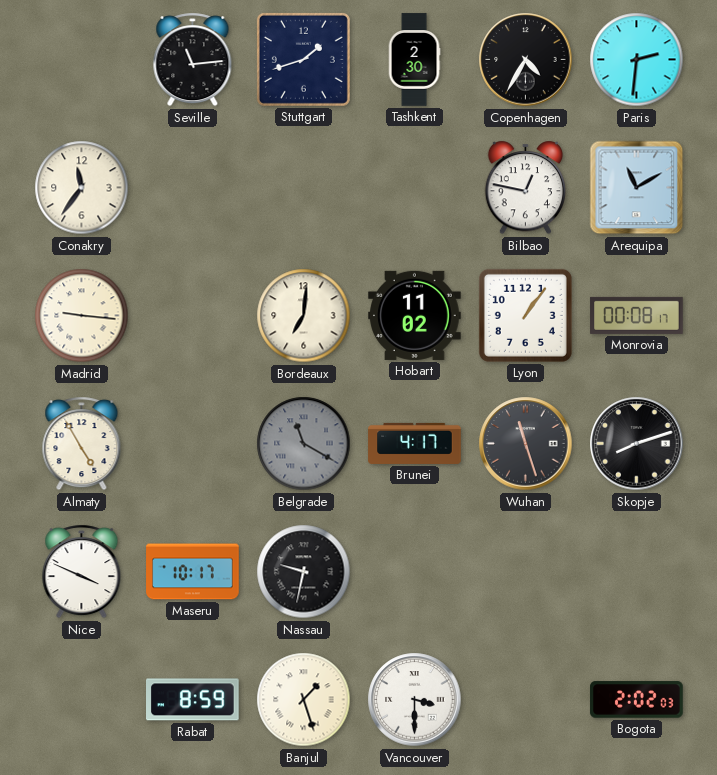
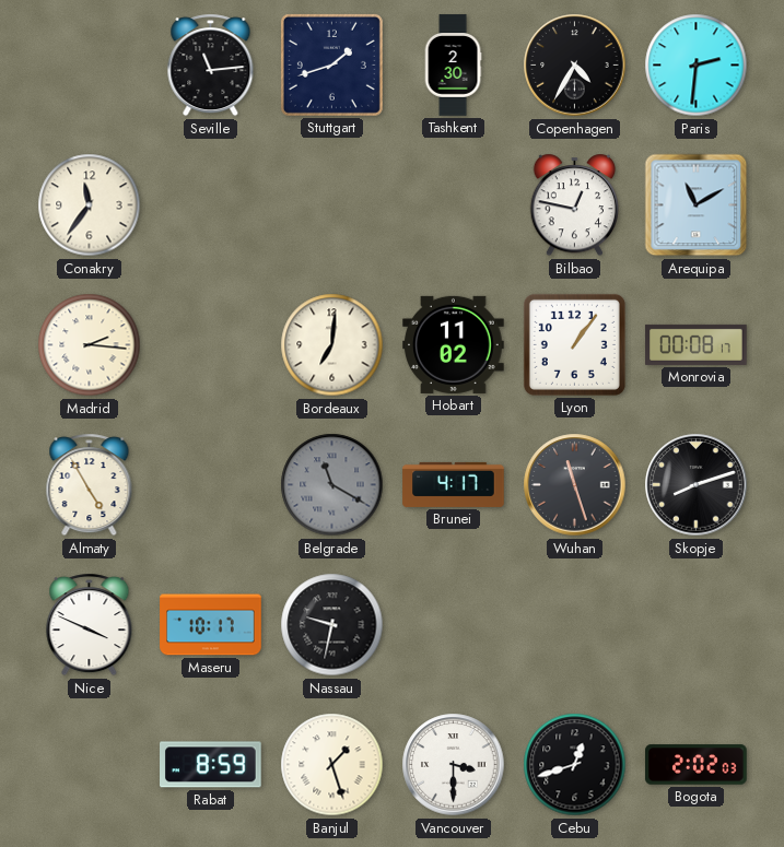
Madrid: 9:16 -> 2:16 (90, 345)
Cebu: none -> 12:42 (575, 765)
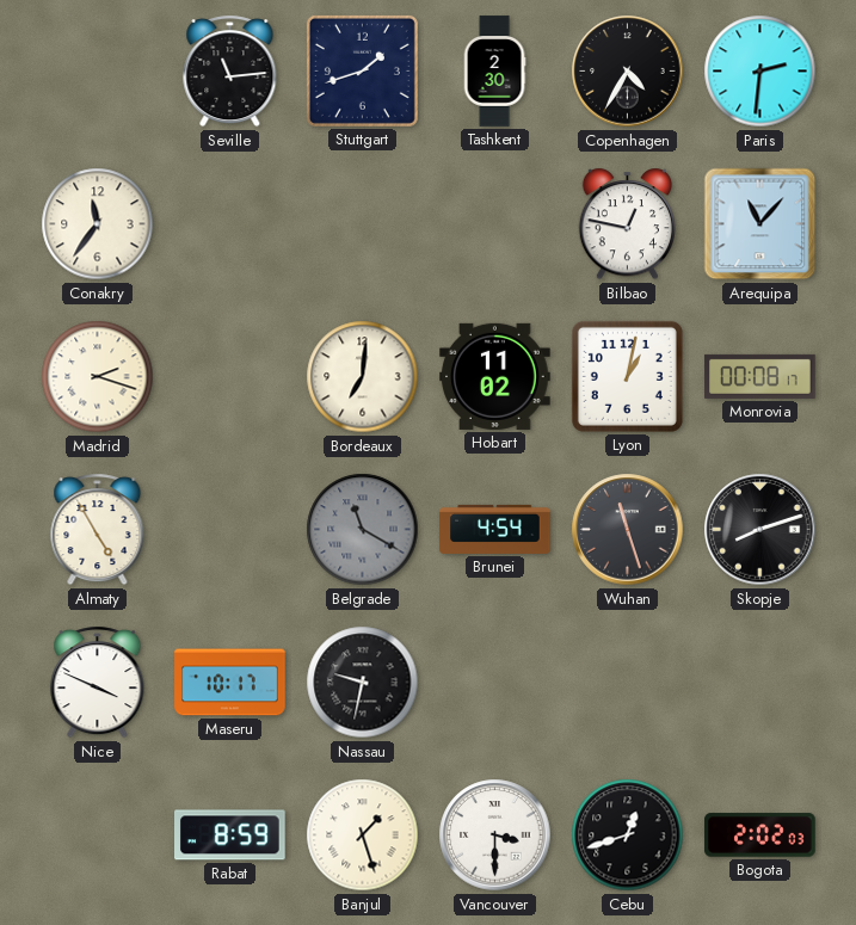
Arequipa: 11:10 -> 11:07 (760, 224)
Madrid: 2:16 -> 2:18 (98, 377)
Lyon: 1:06 -> 1:02 (627, 376)
Brunei: 4:17 -> 4:54 (495, 529)
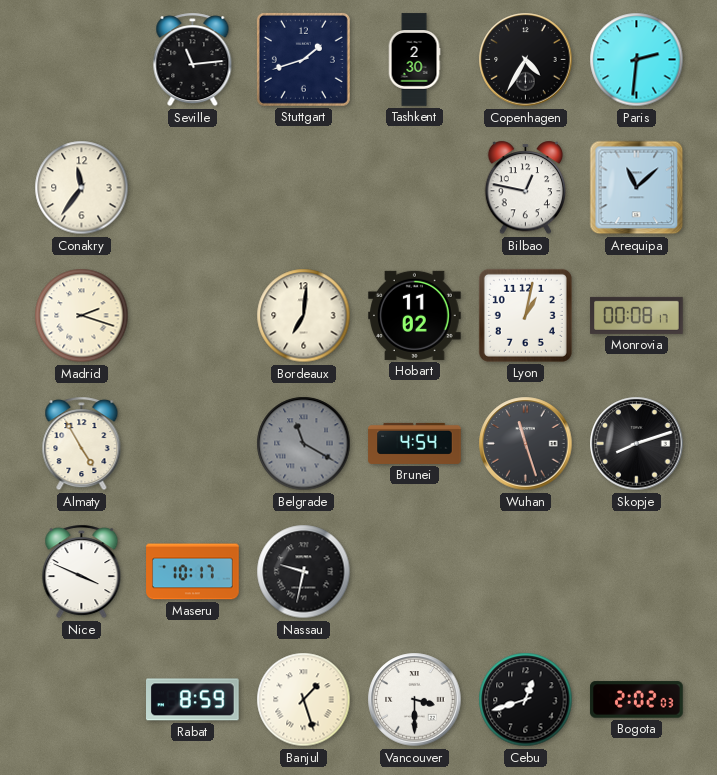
Arequipa: 11:07 -> 11:08 (637, 188)
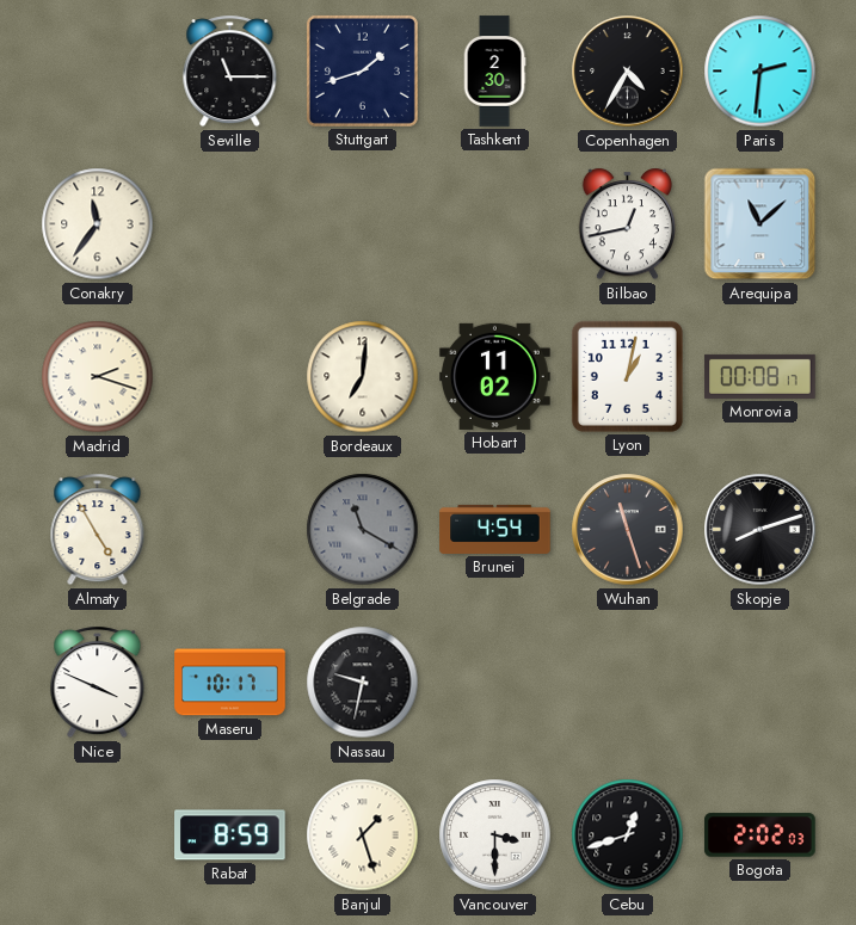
Seville: 11:14 -> 11:15 (230, 72)
Bilbao: 12:47 -> 12:43 (628, 224)
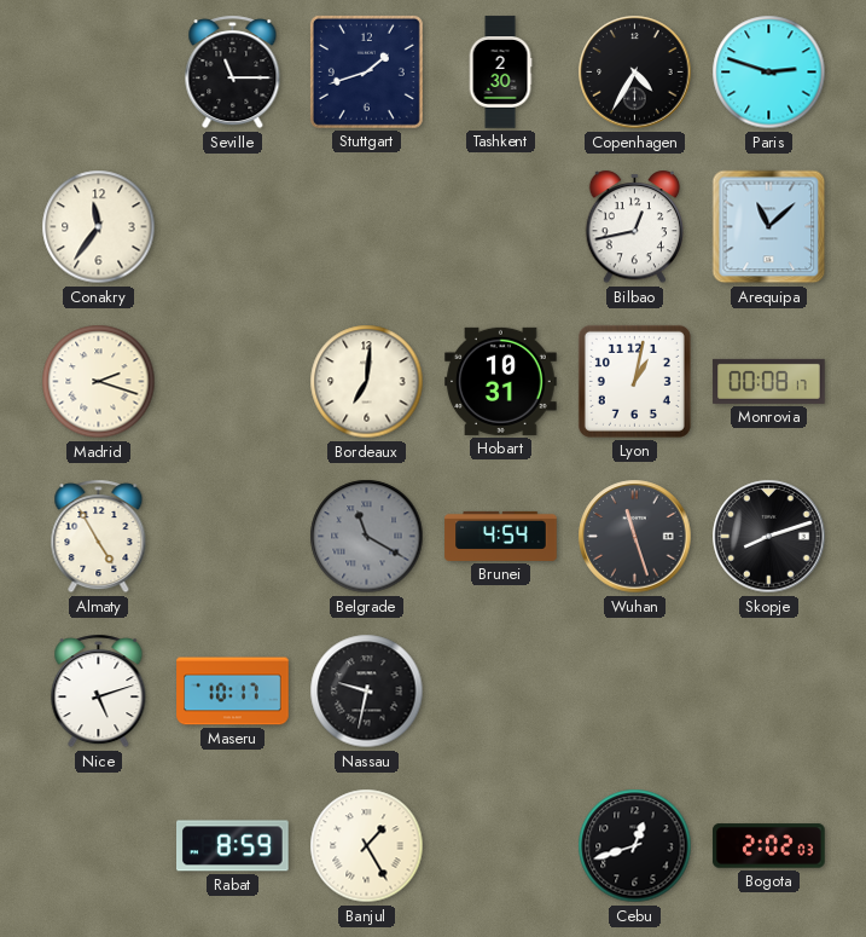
Paris: 2:31 -> 2:48 (769, 73)
Hobart: 11:02 -> 10:31 (501, 381)
Nice: 3:49 -> 5:12 (99, 692)
Banjul: 1:27 -> 1:25 (367, 846)
Vancouver: 3:30 -> none (495, 835)
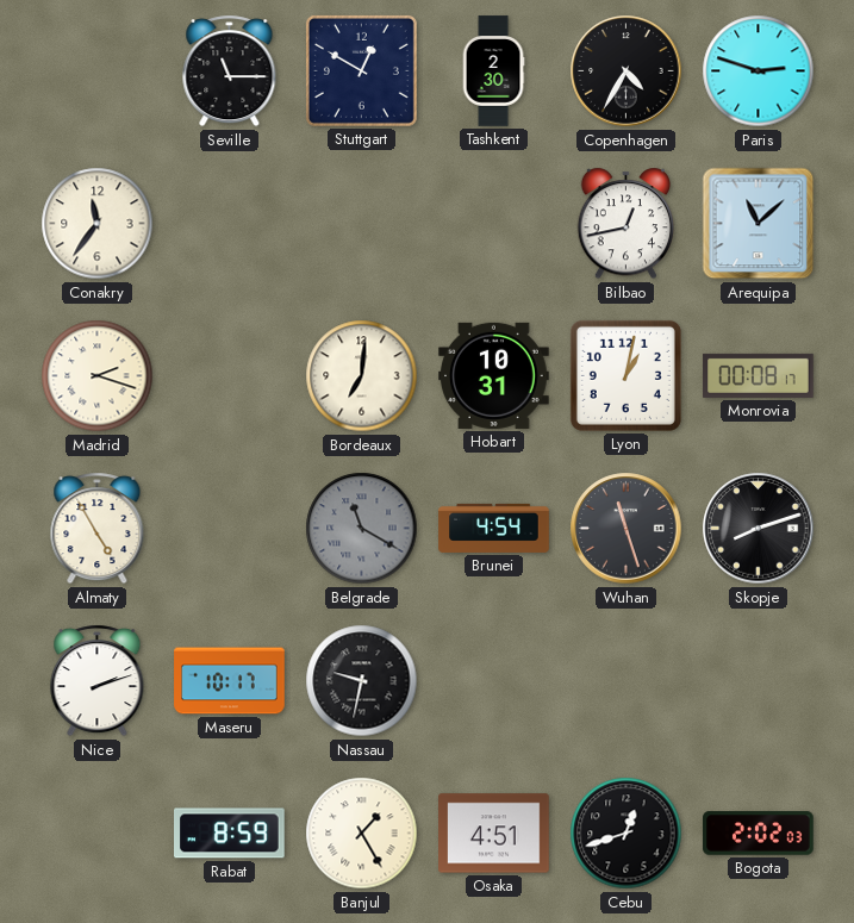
Stuttgart: 1:42 -> 12:50 (361, 70)
Nice: 5:12 -> 2:12 (98, 681)
Osaka: none -> 4:51 (494, 834)
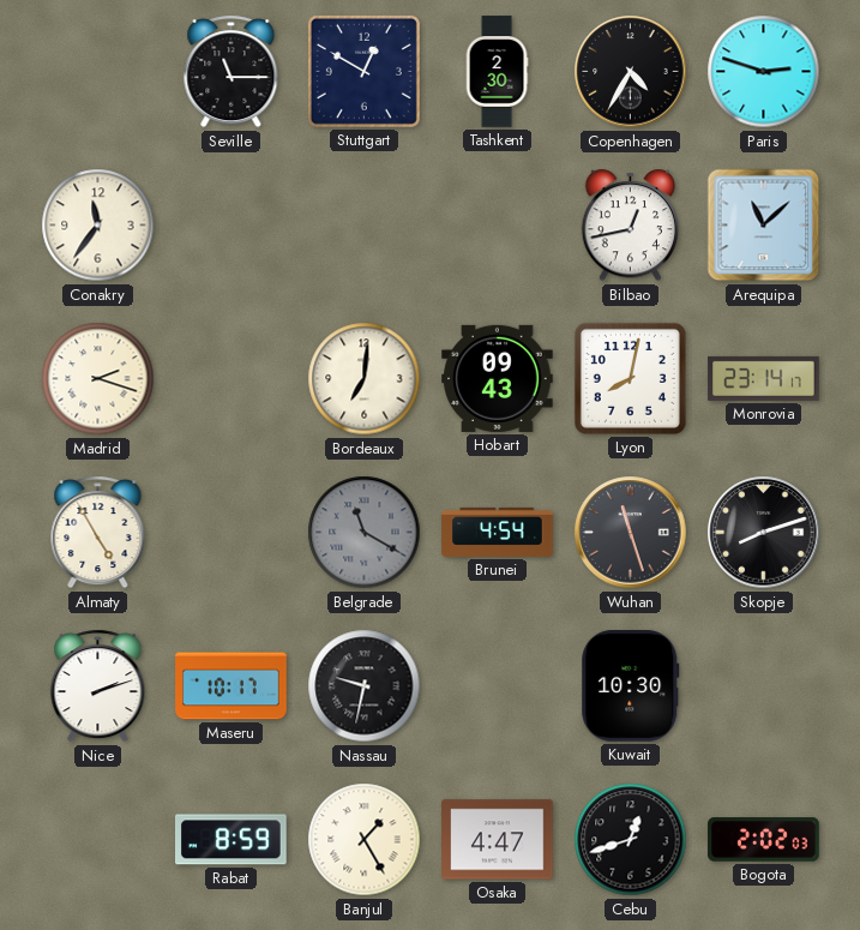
Hobart: 10:31 -> 09:43 (498, 378)
Lyon: 1:02 -> 8:02 (630, 378)
Monrovia: 00:08 -> 23:14 (764, 378)
Kuwait: none -> 10:30 (631, 686)
Osaka: 4:51 -> 4:47 (498, 840)
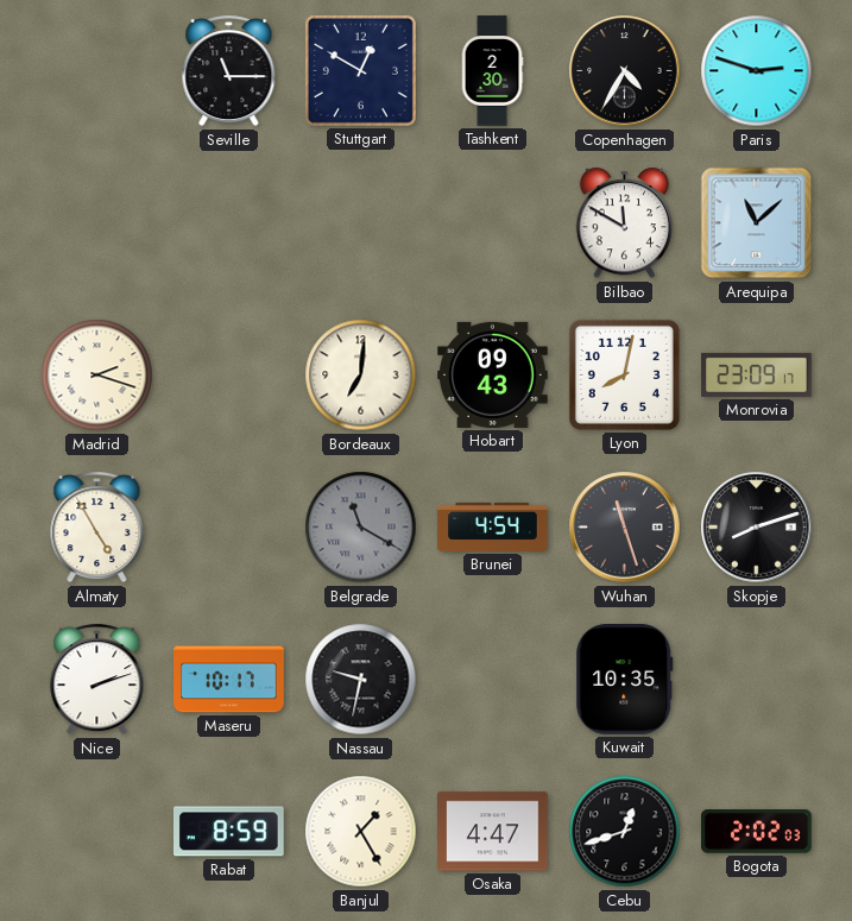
Conakry: 11:36 -> none (98, 226)
Bilbao: 12:43 -> 11:50 (625, 223)
Monrovia: 23:14 -> 23:09 (757, 374)
Kuwait: 10:30 -> 10:35 (625, 680)
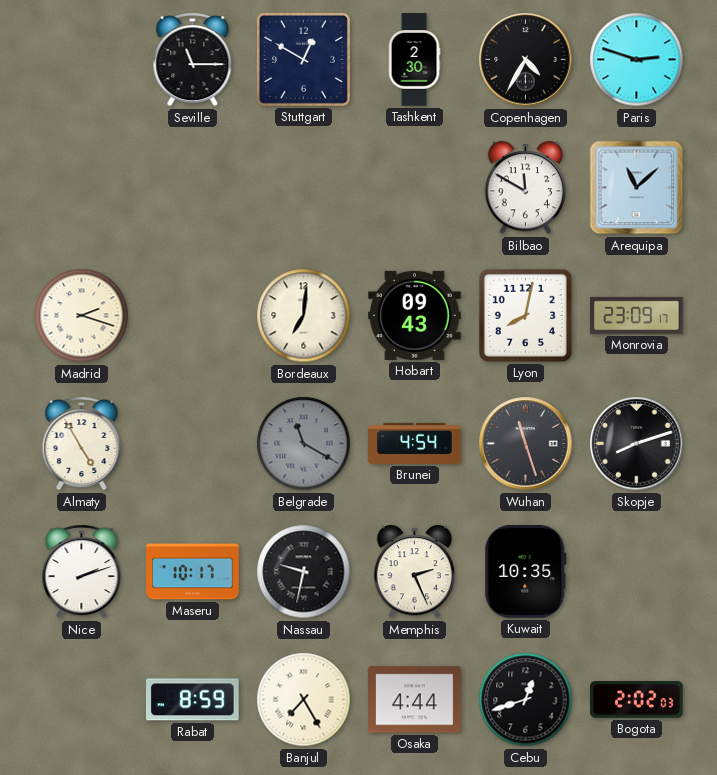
Memphis: none -> 2:26 (415, 572)
Banjul: 1:25 -> 7:25 (304, 700)
Osaka: 4:47 -> 4:44 (415, 700)
